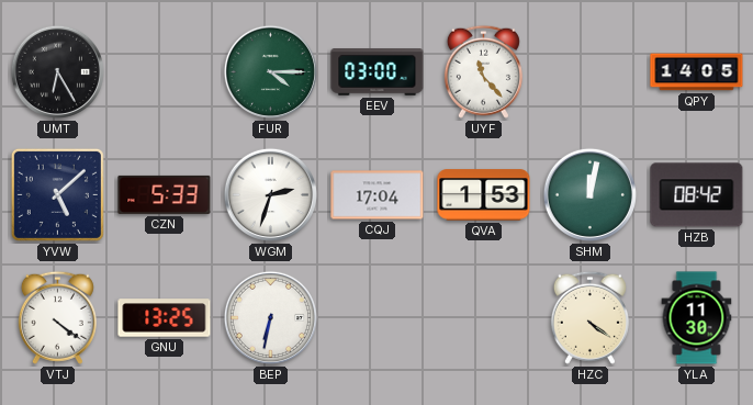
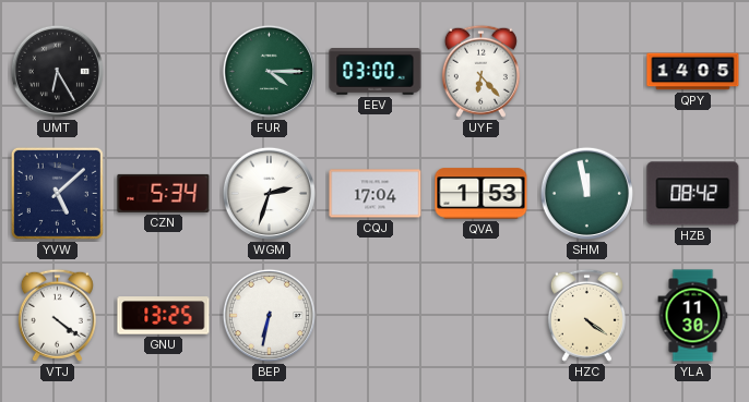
UYF: 11:23 -> 6:23 (480, 71)
CZN: 5:33 -> 5:34 (164, 193)
SHM: 12:02 -> 11:58 (586, 193)
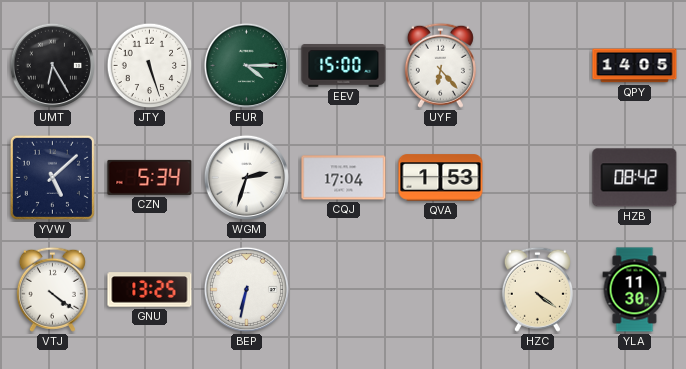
JTY: none -> 5:27 (150, 66)
EEV: 03:00 -> 15:00 (344, 66)
SHM: 11:58 -> none (586, 193)
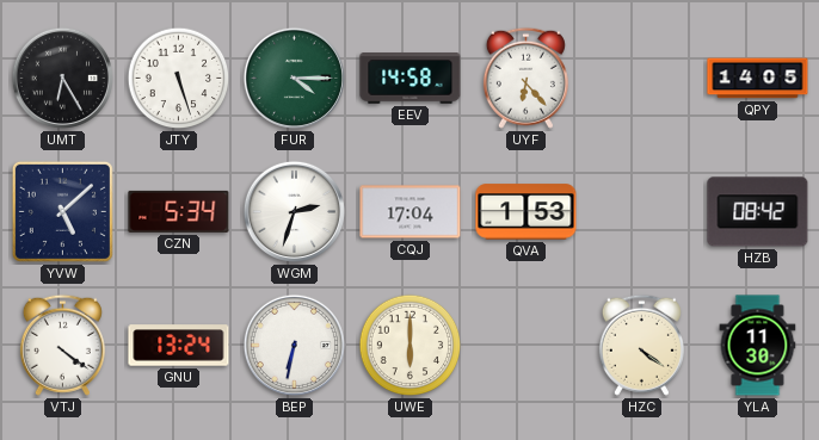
EEV: 15:00 -> 14:58 (411, 79)
GNU: 13:25 -> 13:24 (179, 346)
UWE: none -> 6:00 (411, 346)
